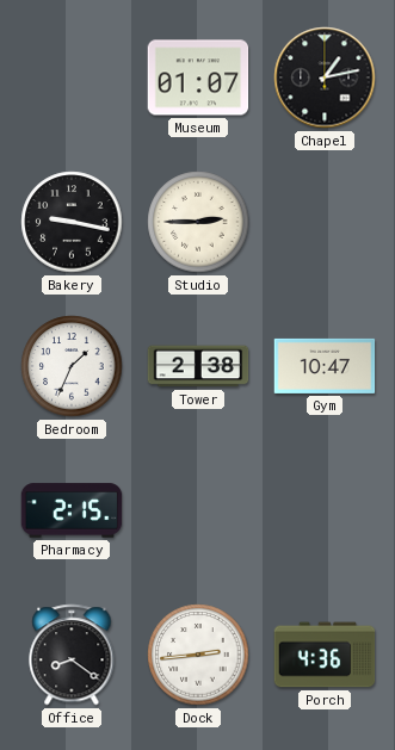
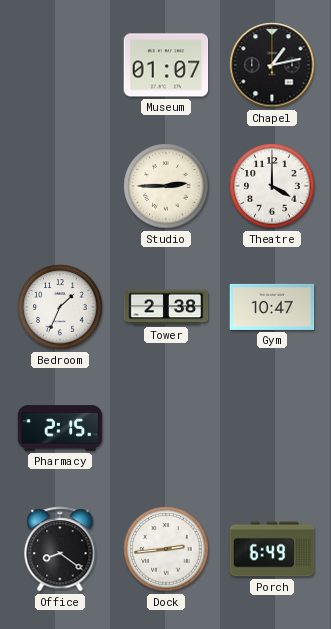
Bakery: 9:17 -> none (72, 222)
Theatre: none -> 4:00 (272, 186)
Porch: 4:36 -> 6:49 (272, 549)
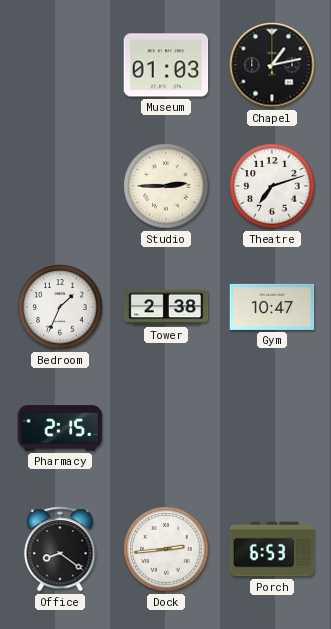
Museum: 01:07 -> 01:03 (166, 65)
Theatre: 4:00 -> 7:12 (272, 186)
Porch: 6:49 -> 6:53 (272, 549)
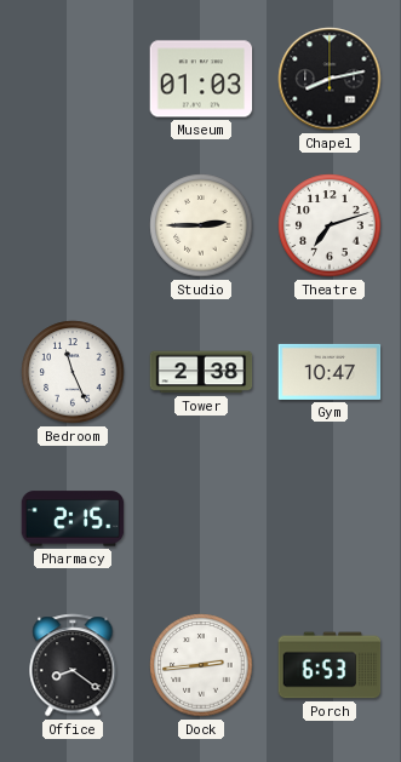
Chapel: 1:13 -> 8:13 (330, 79)
Bedroom: 1:34 -> 11:26 (73, 372)
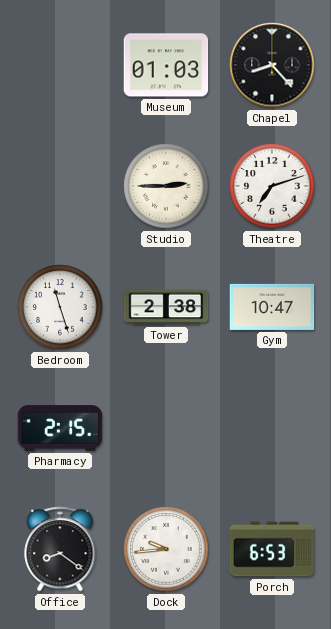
Chapel: 8:13 -> 8:23 (272, 65)
Bedroom: 11:26 -> 11:27 (60, 307)
Dock: 2:44 -> 9:44 (166, 549)
